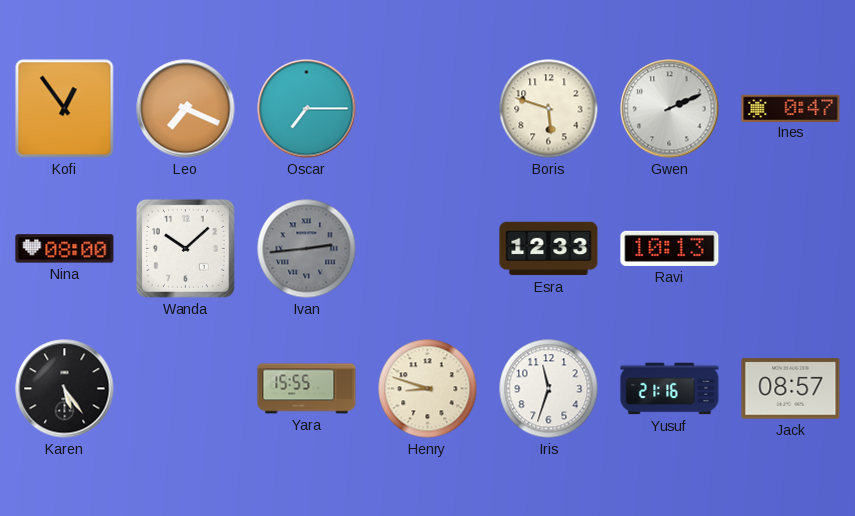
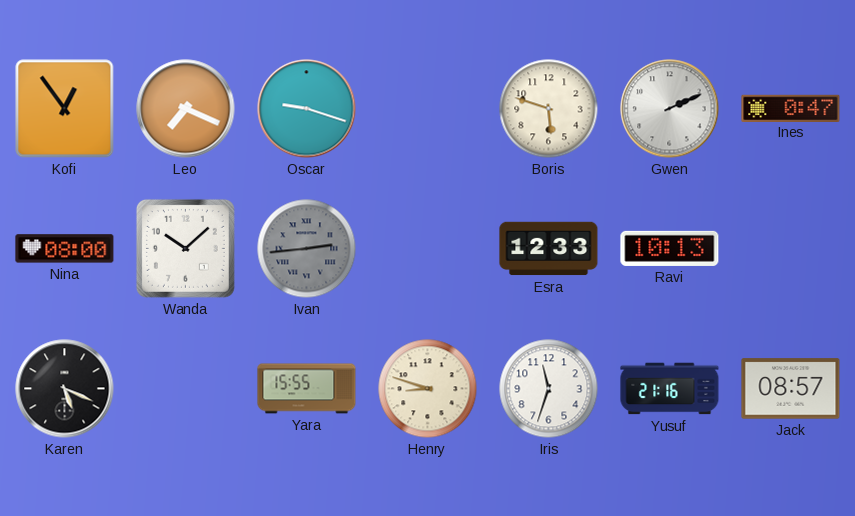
Oscar: 7:15 -> 9:18 (307, 109)
Karen: 5:24 -> 5:19 (65, 389)
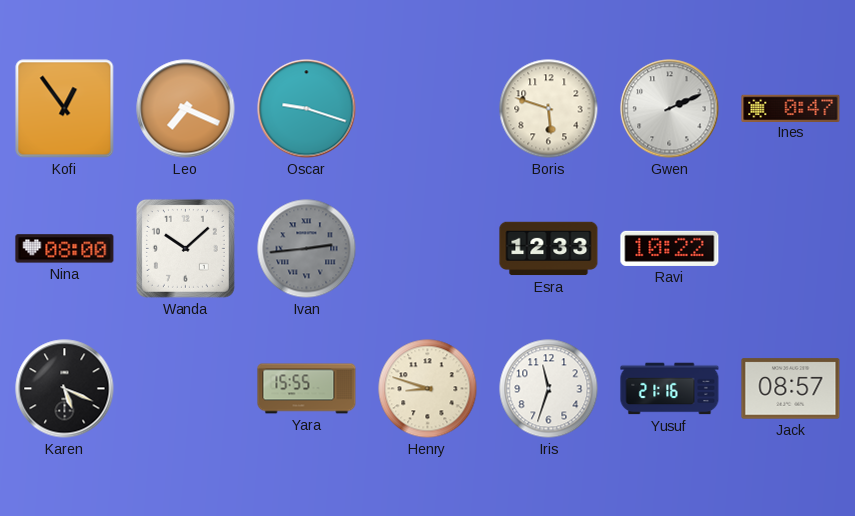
Ravi: 10:13 -> 10:22 (670, 248)
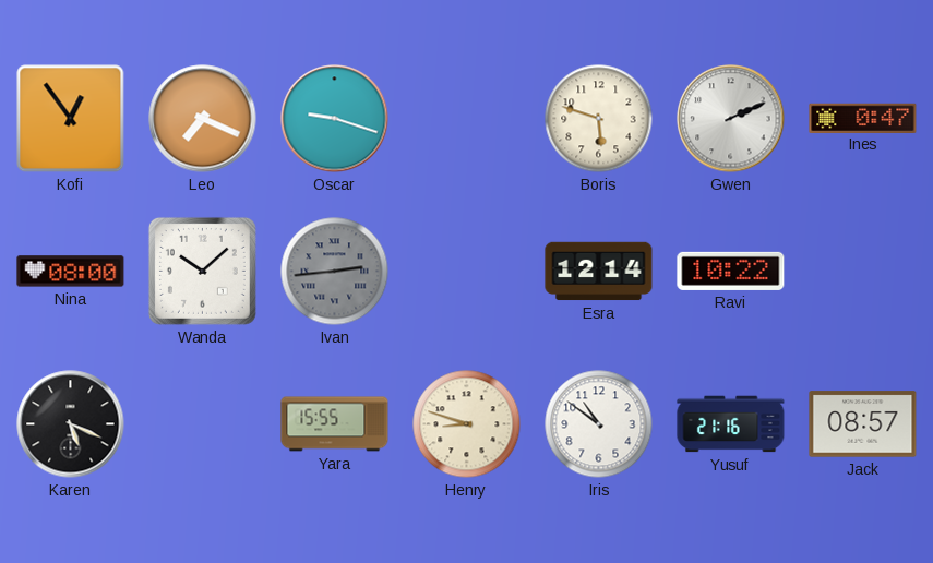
Esra: 12:33 -> 12:14 (599, 272)
Iris: 11:33 -> 10:51 (599, 424)
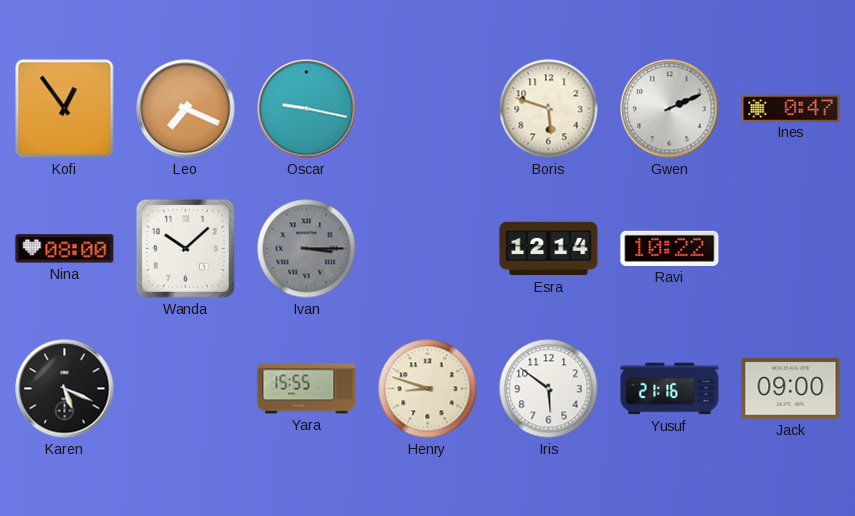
Oscar: 9:18 -> 9:17 (307, 109)
Ivan: 2:44 -> 3:15 (307, 249)
Iris: 10:51 -> 5:51 (549, 389)
Jack: 08:57 -> 09:00 (791, 389)
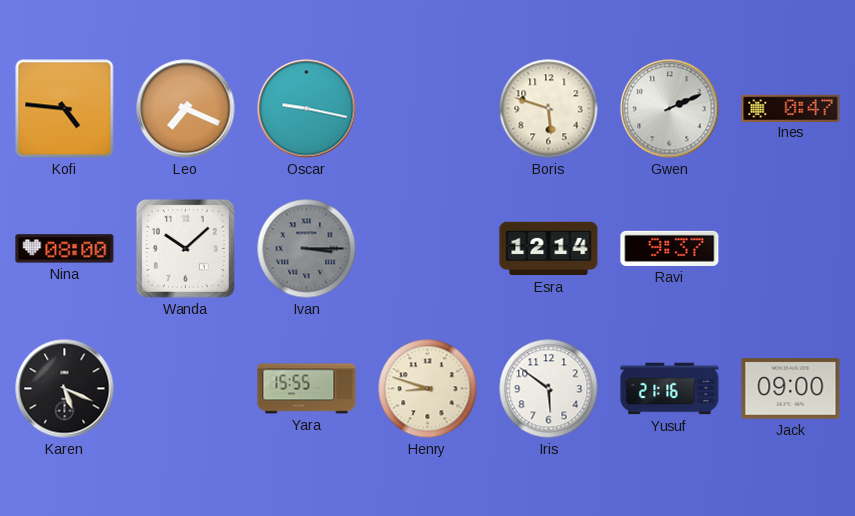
Kofi: 12:54 -> 4:46 (65, 109)
Ravi: 10:22 -> 9:37 (670, 248)
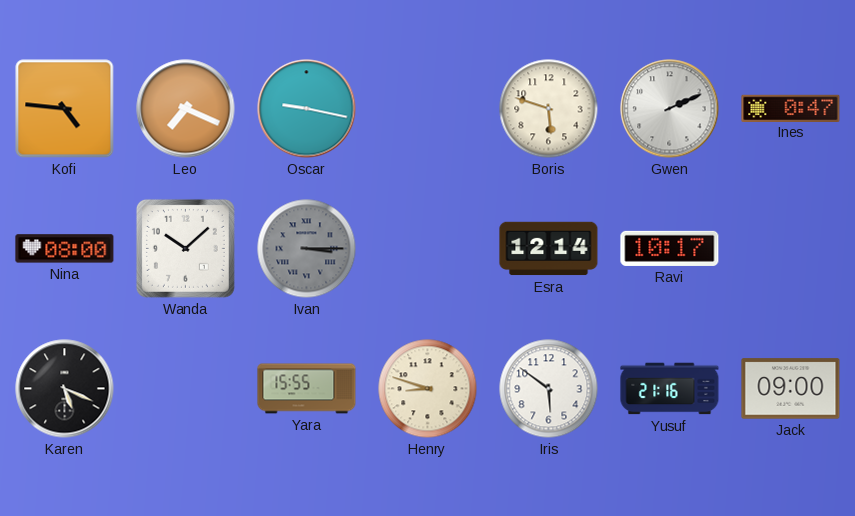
Ravi: 9:37 -> 10:17 (670, 248)
